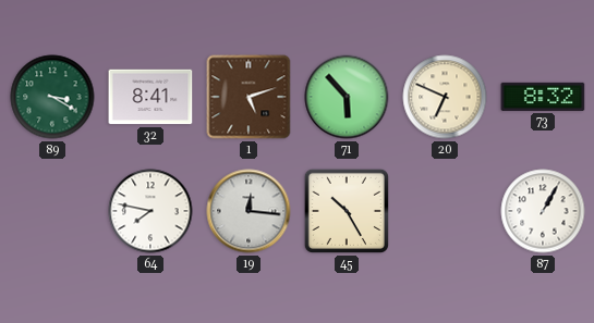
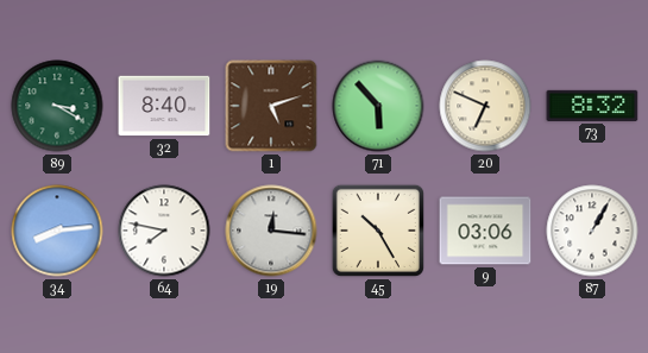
32: 8:41 -> 8:40 (164, 106)
34: none -> 8:14 (57, 231)
9: none -> 03:06 (485, 231)
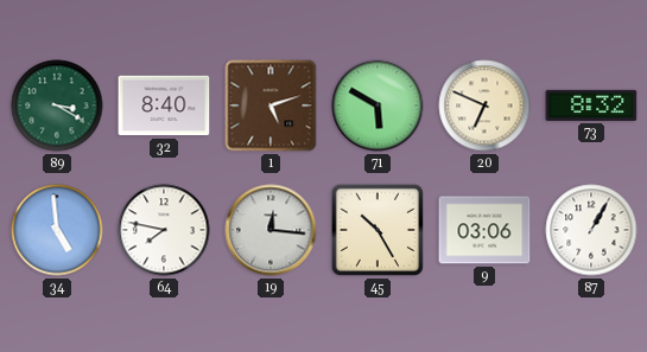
71: 5:53 -> 5:50 (378, 105)
34: 8:14 -> 4:59 (57, 230)
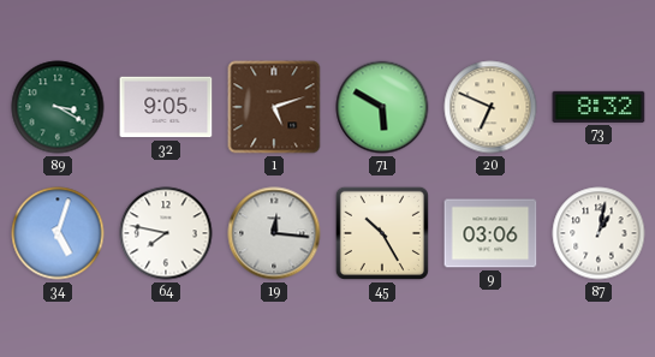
32: 8:40 -> 9:05 (166, 107)
34: 4:59 -> 5:03 (58, 233)
87: 1:05 -> 1:02 (599, 233)
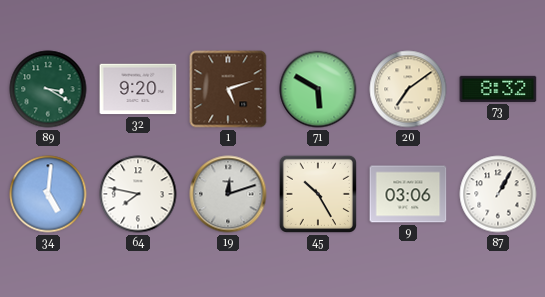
32: 9:05 -> 9:20 (138, 89)
20: 6:49 -> 7:09 (408, 89)
34: 5:03 -> 5:01 (48, 194)
19: 12:16 -> 12:12 (228, 194)
87: 1:02 -> 1:05 (498, 194)
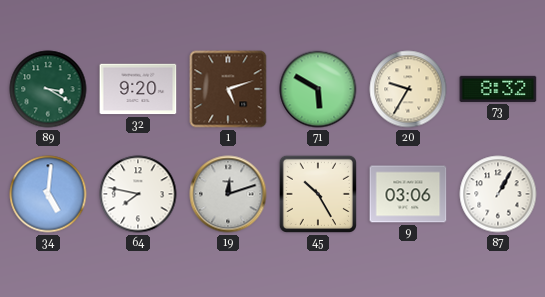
20: 7:09 -> 9:35 (408, 89)
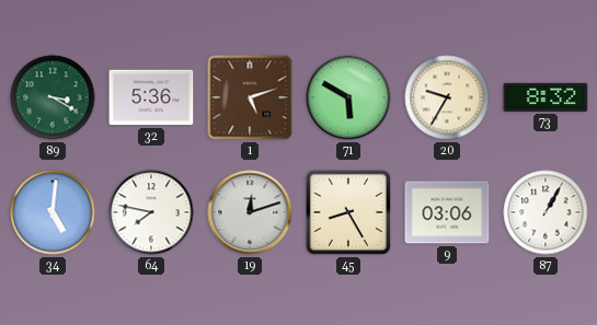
32: 9:20 -> 5:36 (151, 97)
45: 10:25 -> 8:25 (348, 212)
